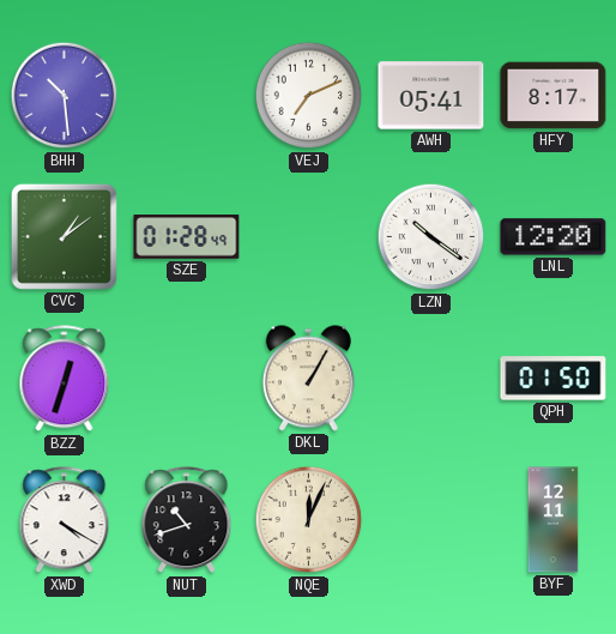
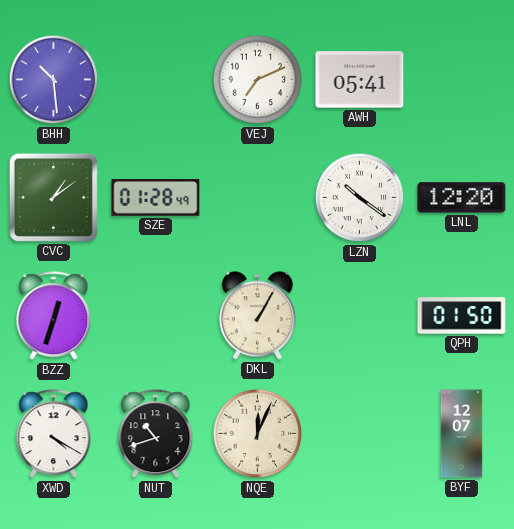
HFY: 8:17 -> none (554, 96)
BYF: 12:11 -> 12:07 (462, 434)
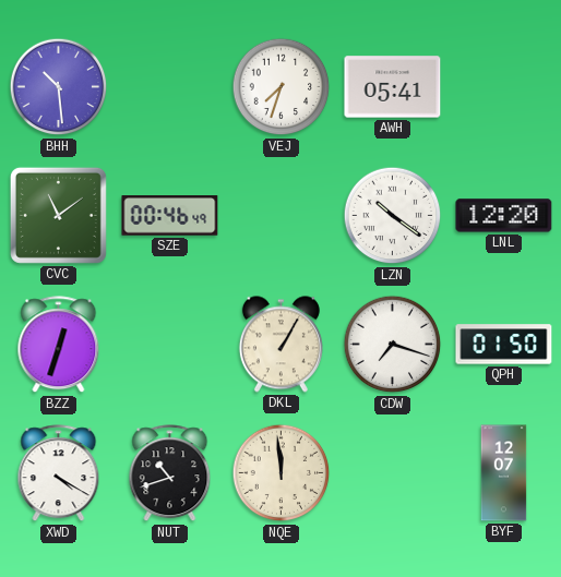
VEJ: 7:11 -> 7:33 (282, 87)
CVC: 1:09 -> 11:09 (58, 215)
SZE: 01:28 -> 00:46 (170, 216)
CDW: none -> 7:18 (393, 345)
NQE: 12:04 -> 11:59 (282, 473)
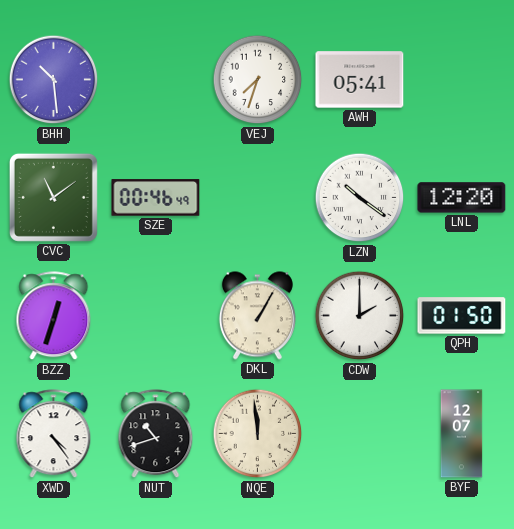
CDW: 7:18 -> 2:00 (360, 316)
XWD: 4:20 -> 4:24 (54, 434)
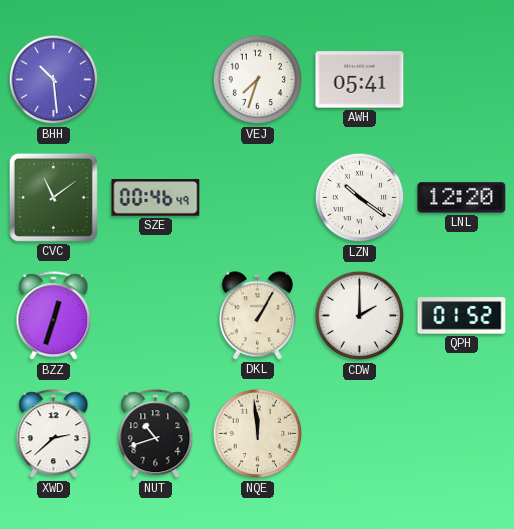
QPH: 01:50 -> 01:52 (462, 316)
XWD: 4:24 -> 2:38 (54, 434)
BYF: 12:07 -> none (462, 434)
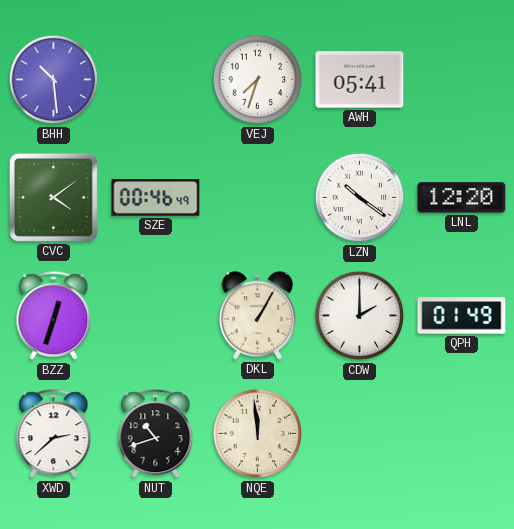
CVC: 11:09 -> 4:09 (53, 197)
QPH: 01:52 -> 01:49 (462, 316)
